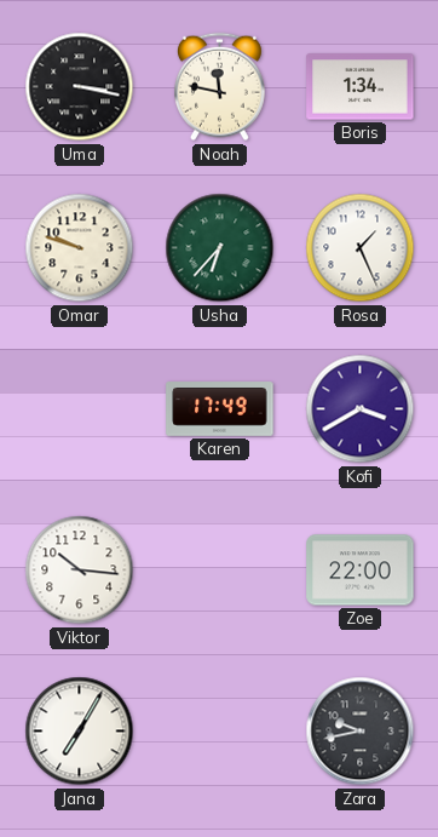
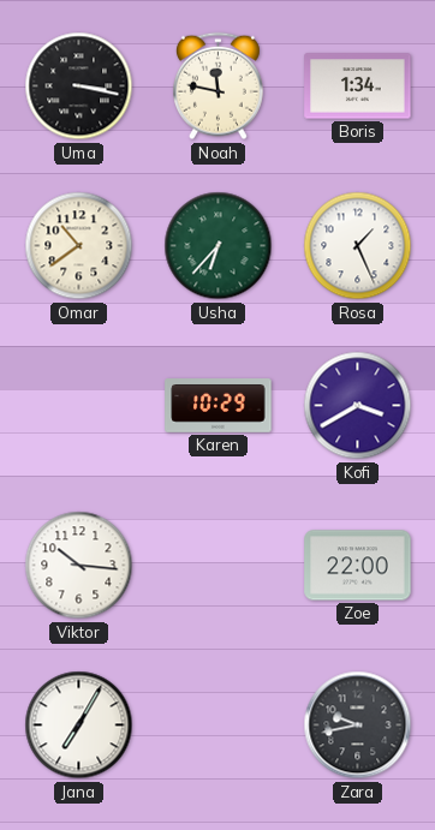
Omar: 9:48 -> 10:39 (79, 246)
Karen: 17:49 -> 10:29 (219, 406)
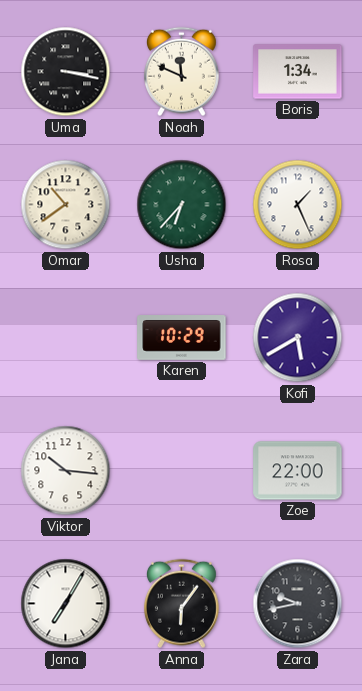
Noah: 11:47 -> 11:49 (181, 72)
Kofi: 3:40 -> 5:40 (298, 338)
Anna: none -> 6:06 (181, 604)
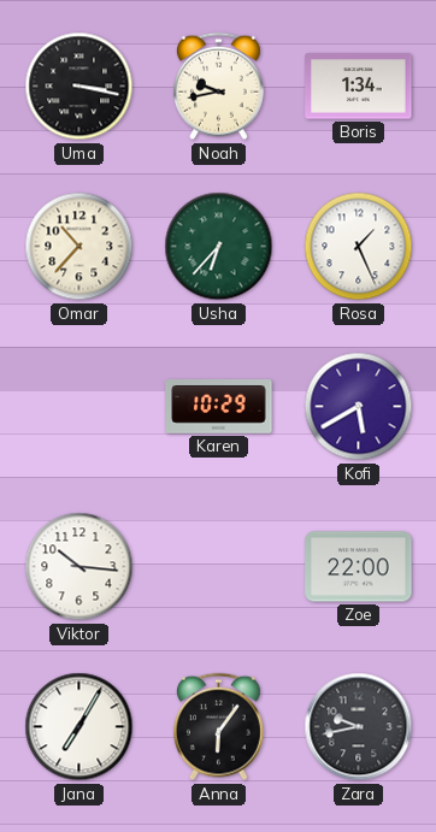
Noah: 11:49 -> 9:43 (218, 87)
Omar: 10:39 -> 10:37 (79, 247)
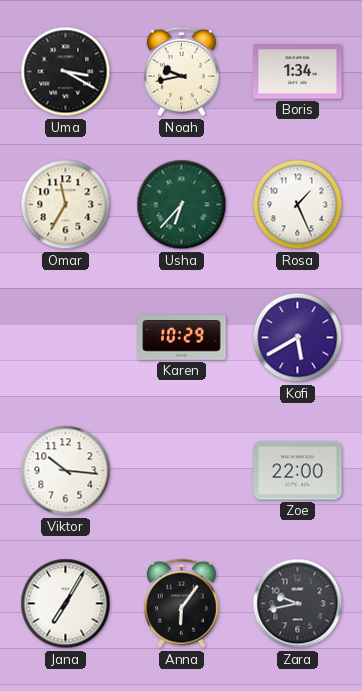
Uma: 3:17 -> 3:20 (66, 72)
Omar: 10:37 -> 11:35 (66, 205)
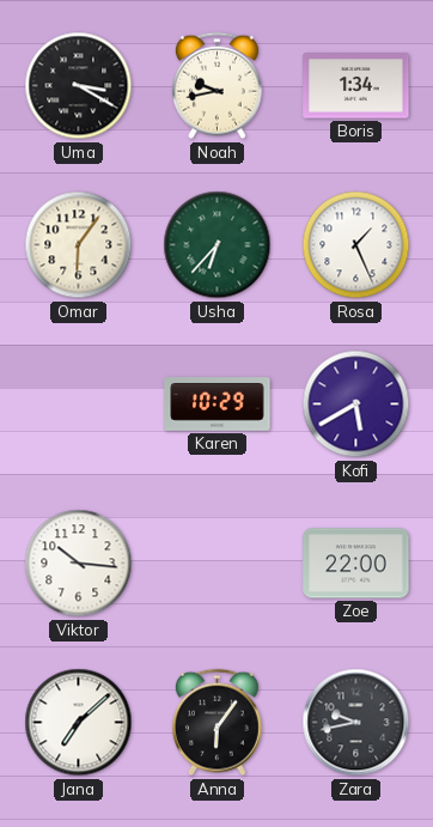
Omar: 11:35 -> 6:06 (79, 245)
Jana: 7:05 -> 7:08 (79, 723)
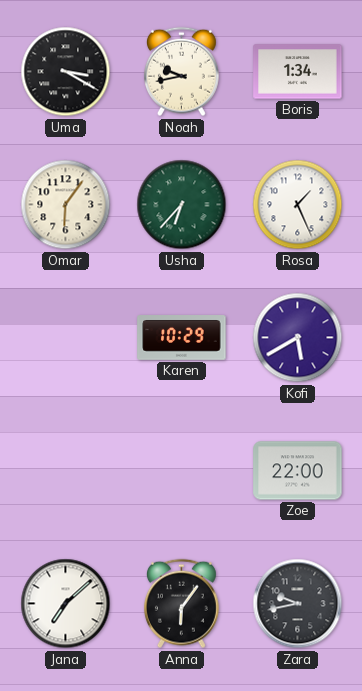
Viktor: 10:16 -> none (79, 564)
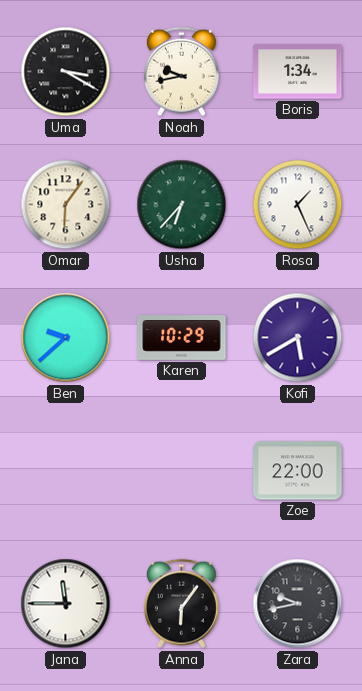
Ben: none -> 9:38 (66, 338)
Jana: 7:08 -> 11:45 (66, 604)
